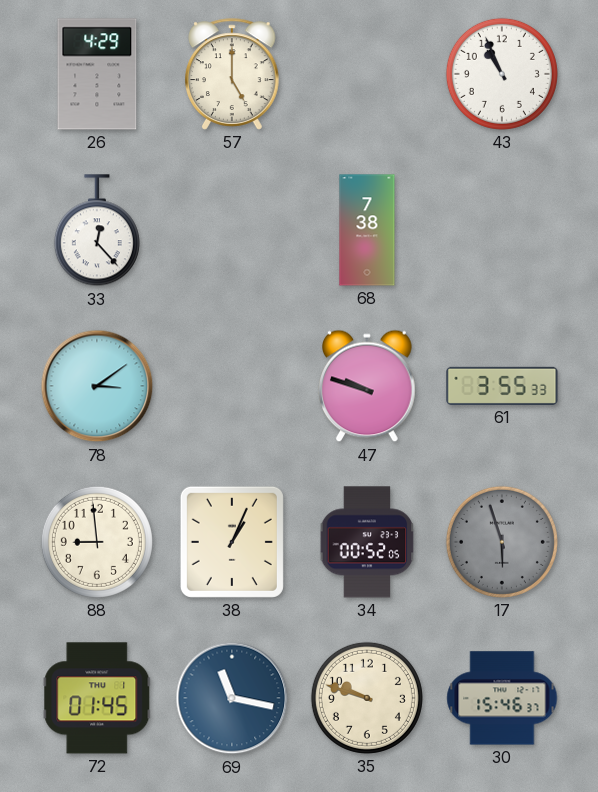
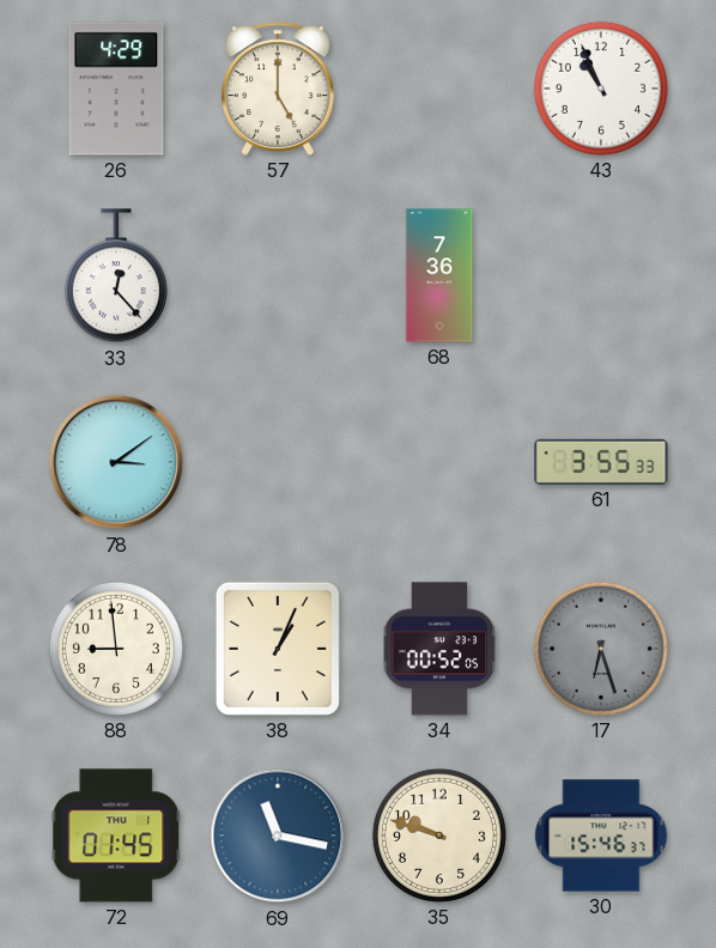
68: 7:38 -> 7:36 (439, 275)
47: 9:48 -> none (367, 386)
17: 5:57 -> 6:27 (601, 649)
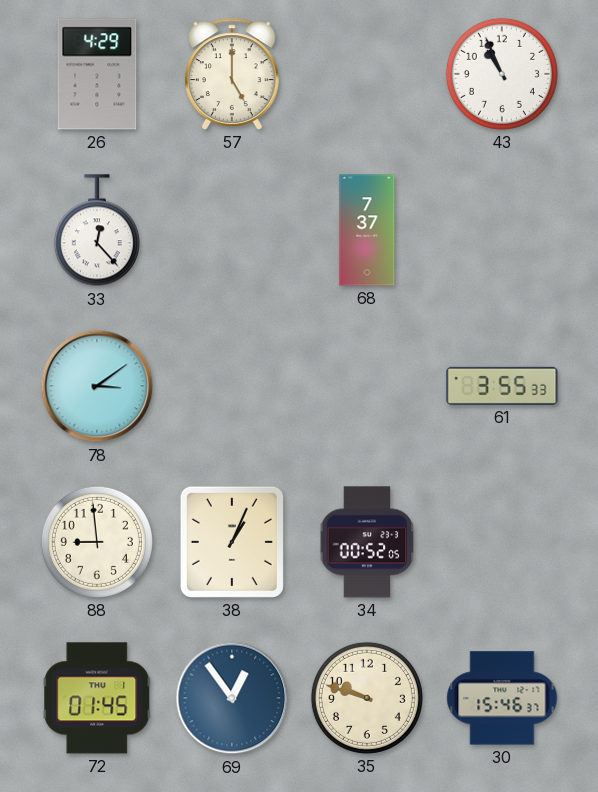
68: 7:36 -> 7:37 (367, 230)
17: 6:27 -> none (601, 649)
69: 11:17 -> 12:54 (232, 698)
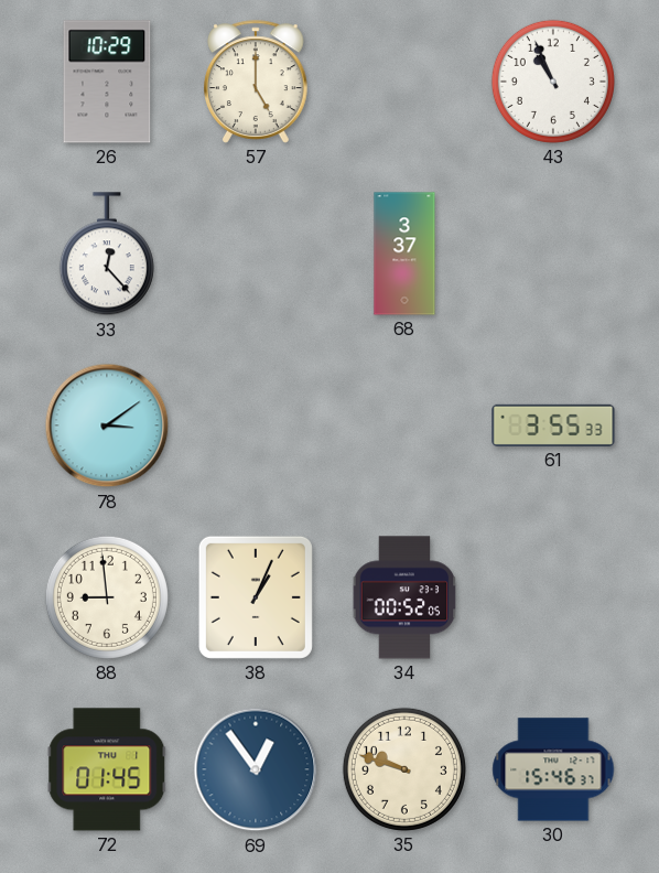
26: 4:29 -> 10:29 (107, 82)
68: 7:37 -> 3:37 (404, 254)
